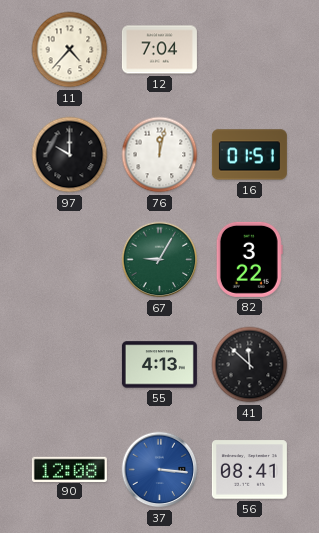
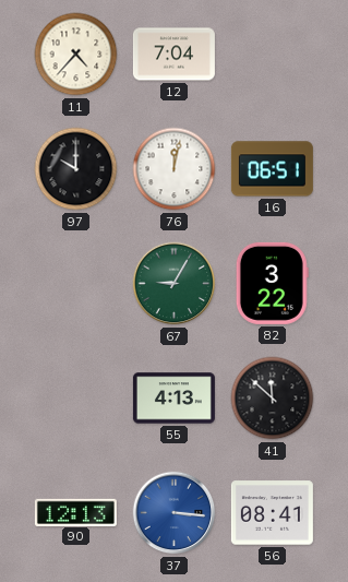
16: 01:51 -> 06:51 (272, 169)
90: 12:08 -> 12:13 (75, 512)
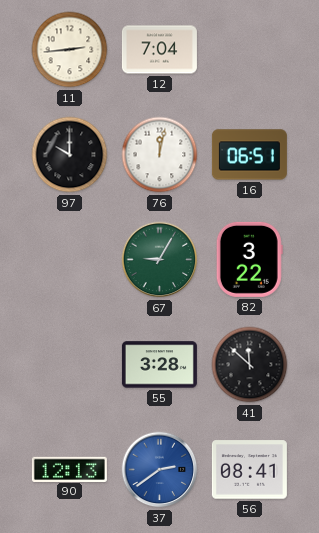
11: 4:37 -> 2:44 (70, 50)
55: 4:13 -> 3:28 (159, 365)
37: 3:16 -> 2:39 (160, 470)
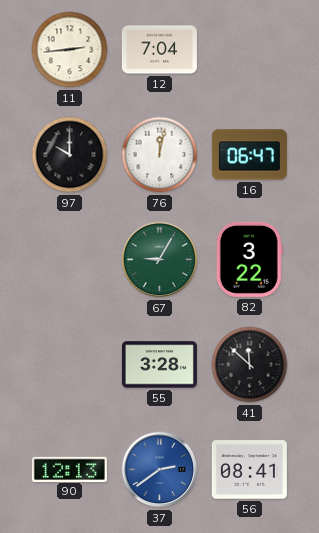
16: 06:51 -> 06:47 (249, 155)
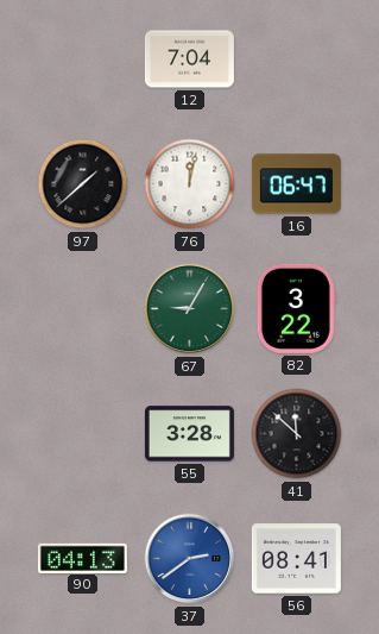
11: 2:44 -> none (70, 50)
97: 10:00 -> 1:38 (83, 184)
90: 12:13 -> 04:13 (82, 558)
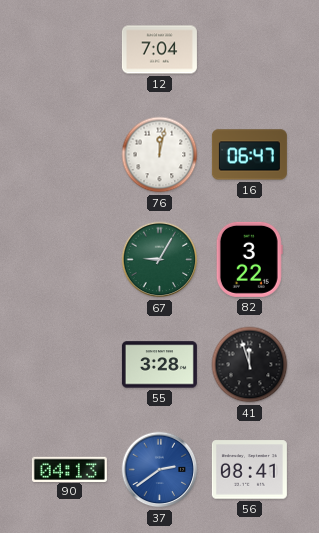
97: 1:38 -> none (83, 184)
41: 11:52 -> 11:57 (250, 365)
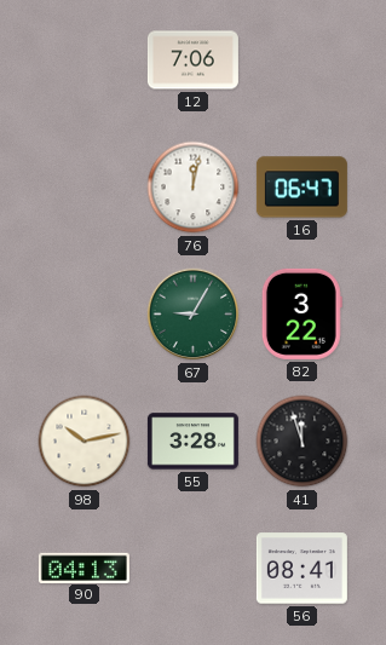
12: 7:04 -> 7:06 (192, 61)
98: none -> 10:13 (85, 442)
37: 2:39 -> none (160, 470)
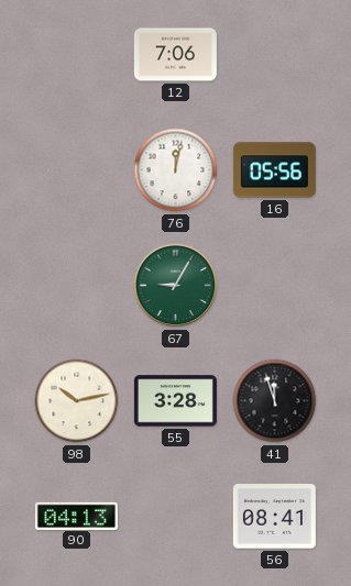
16: 06:47 -> 05:56 (274, 170)
82: 3:22 -> none (301, 313)
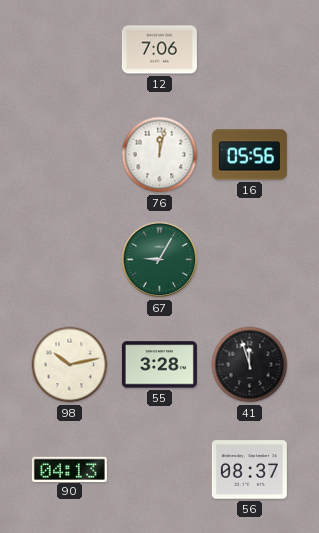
56: 08:41 -> 08:37 (249, 470)
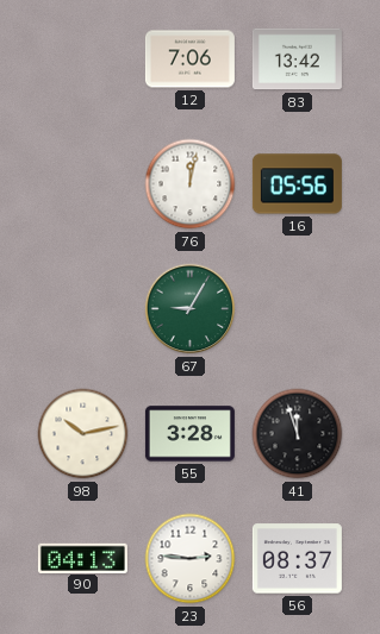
83: none -> 13:42 (297, 59)
23: none -> 2:46 (191, 559)
